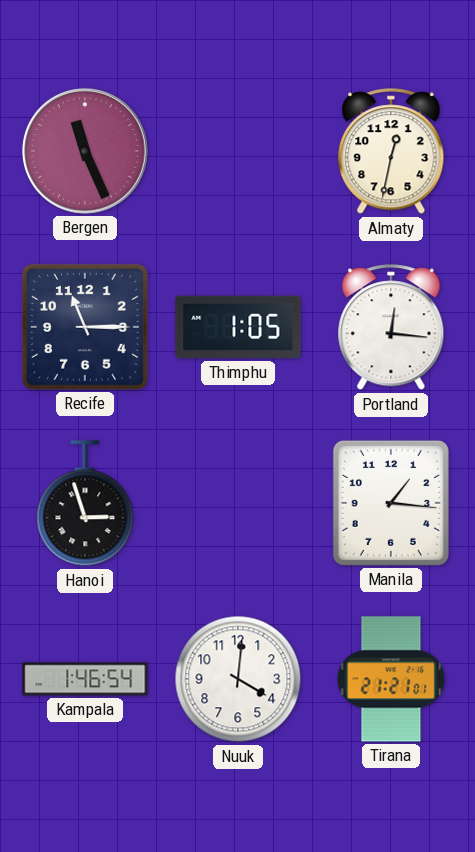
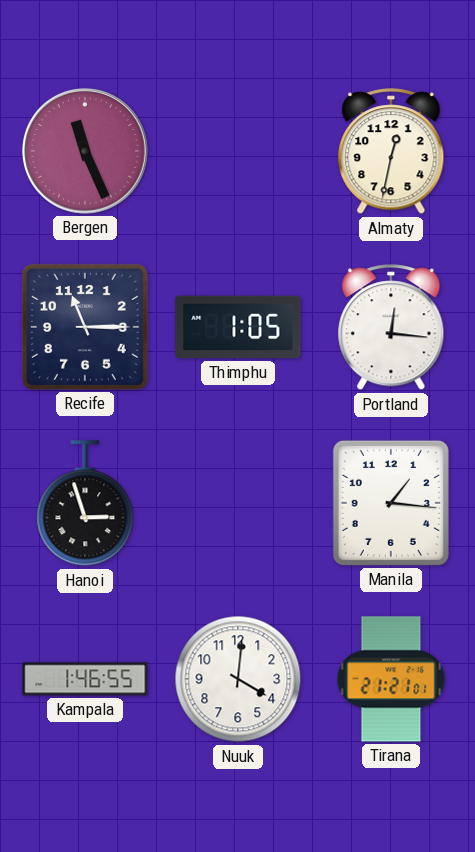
Kampala: 1:46:54 -> 1:46:55 (85, 679)
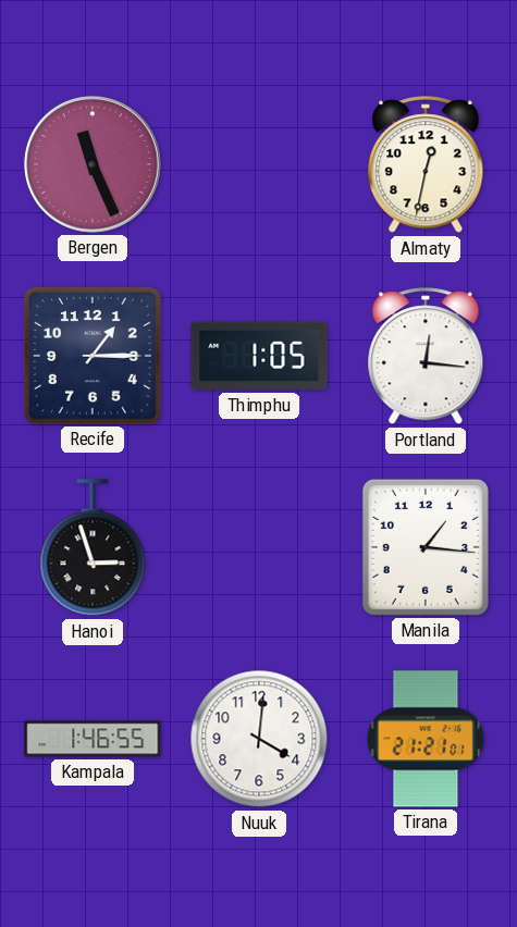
Recife: 11:15 -> 1:15 (93, 356)
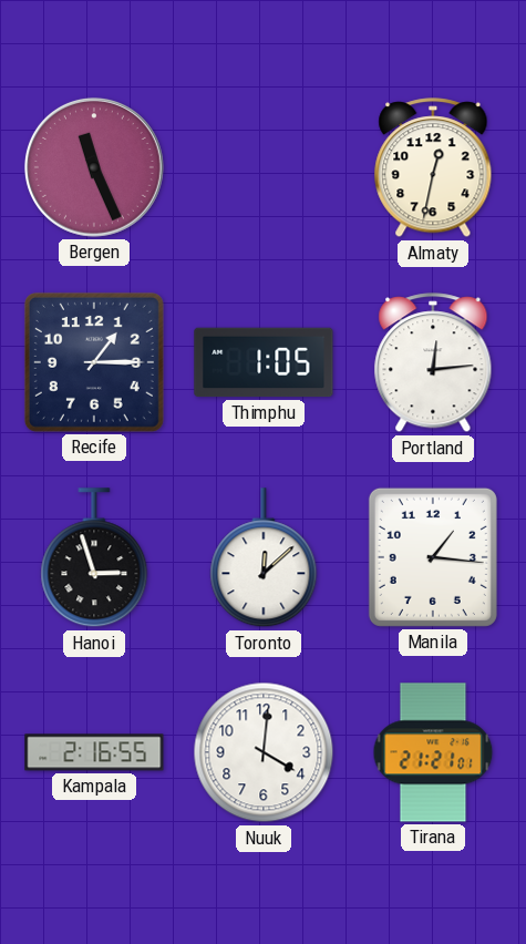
Portland: 12:16 -> 12:14 (433, 363)
Toronto: none -> 12:08 (264, 558)
Kampala: 1:46 -> 2:16 (94, 752)
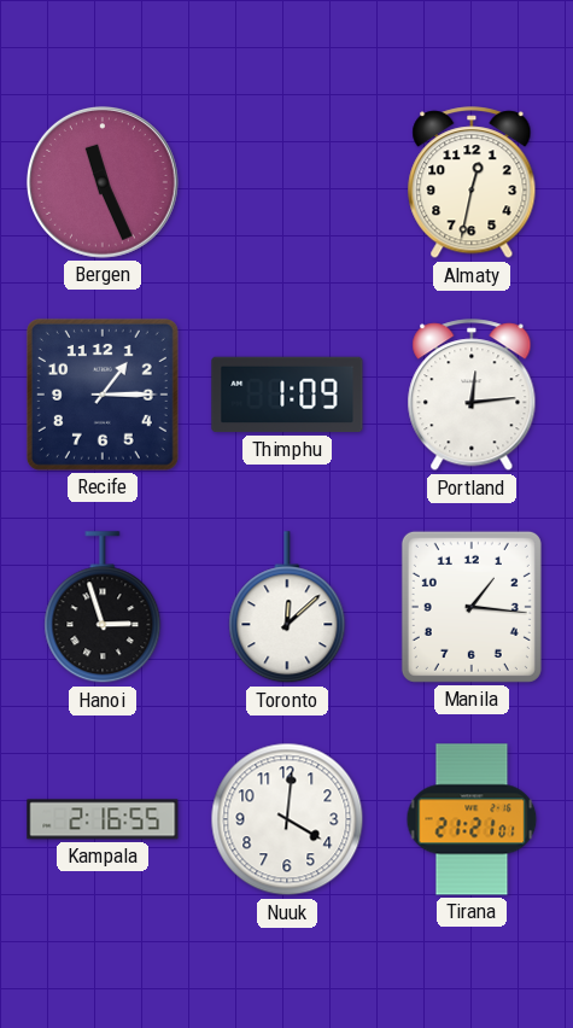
Thimphu: 1:05 -> 1:09 (287, 395)
